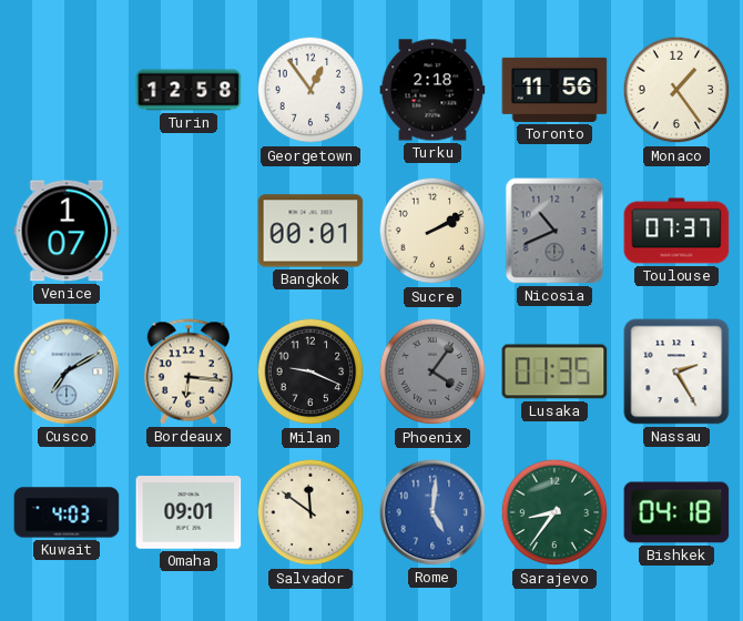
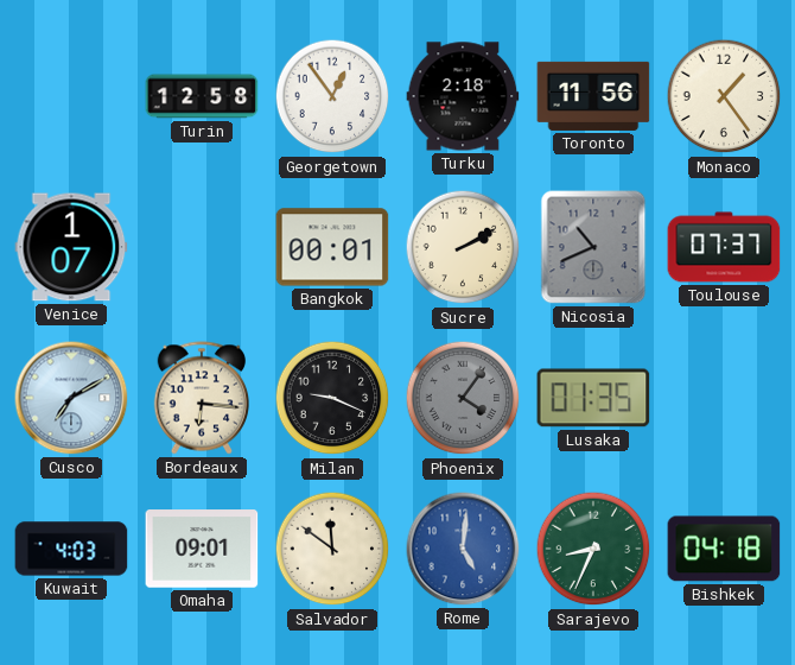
Nassau: 2:25 -> none (676, 371)
Sarajevo: 8:36 -> 8:34 (593, 549)
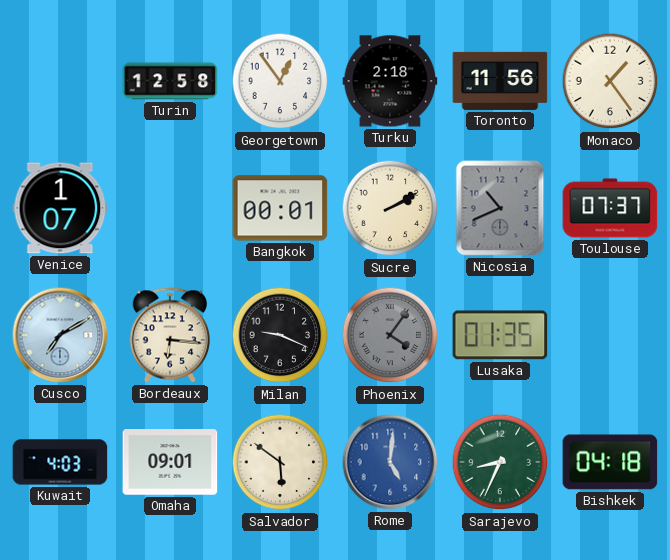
Salvador: 11:51 -> 5:51 (280, 462)
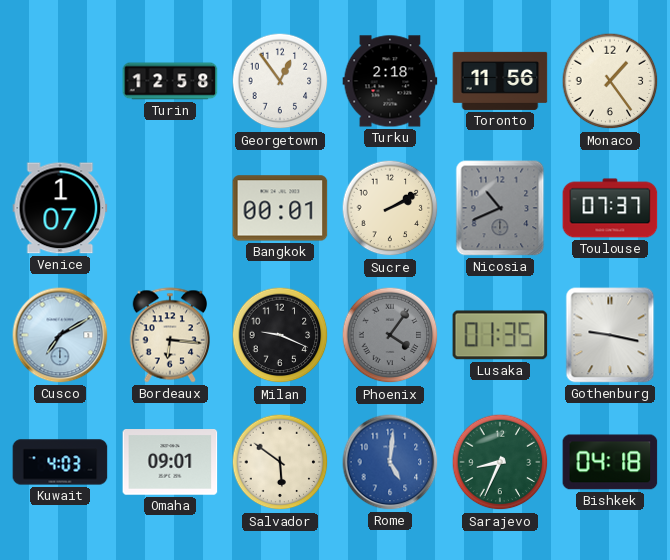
Gothenburg: none -> 9:17 (610, 335)
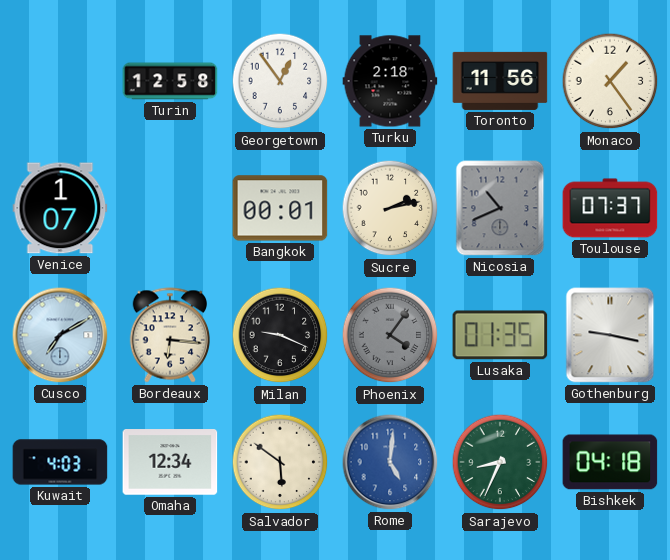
Sucre: 2:10 -> 2:13 (390, 208)
Omaha: 09:01 -> 12:34 (170, 462)
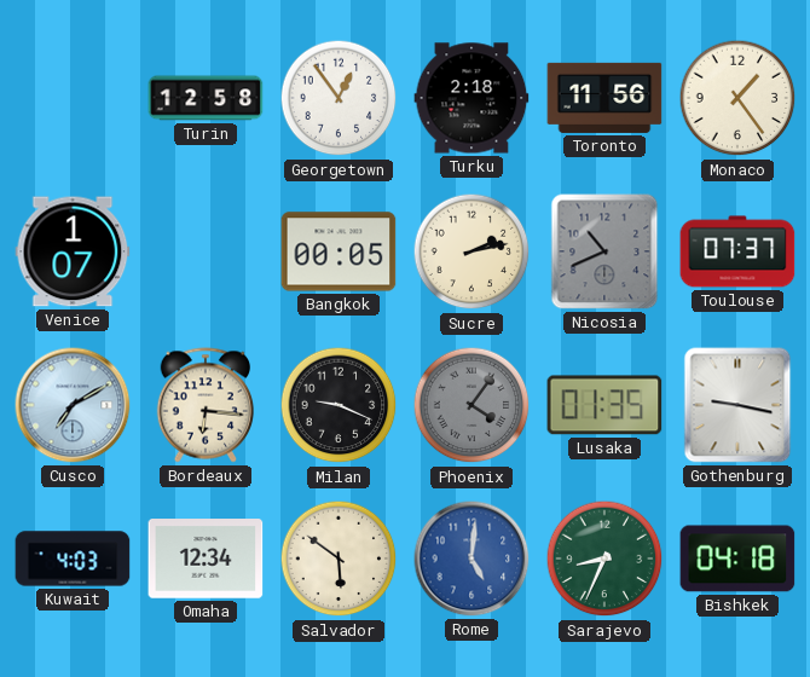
Bangkok: 00:01 -> 00:05 (339, 251)
